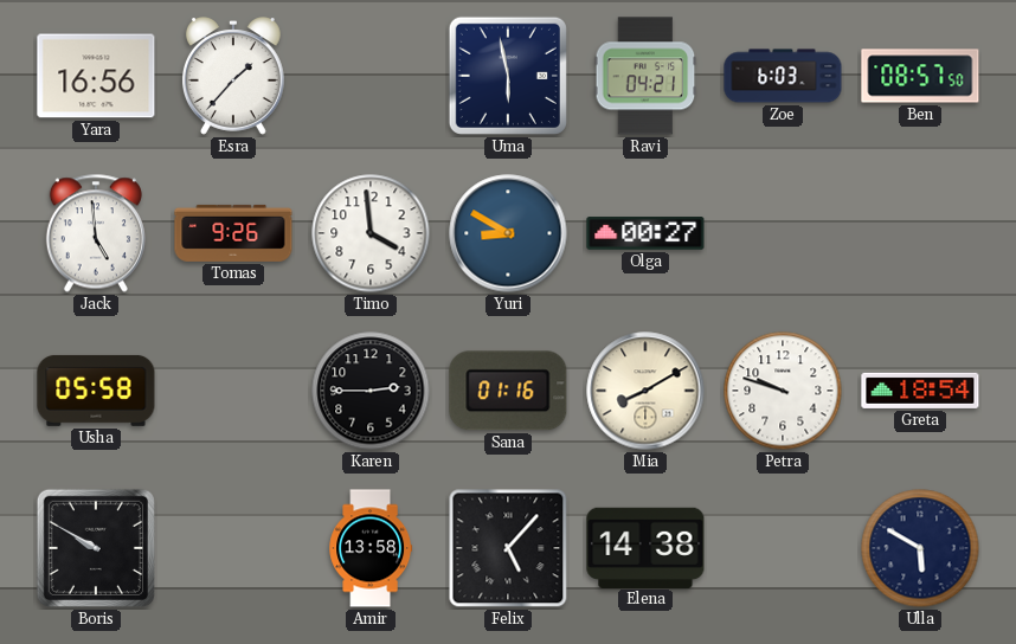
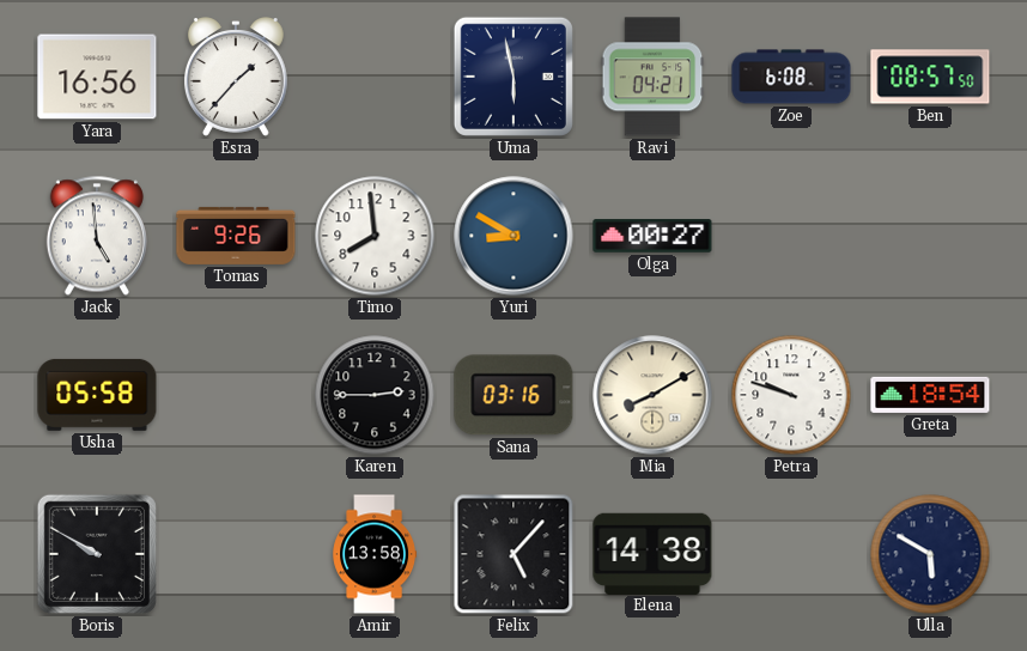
Zoe: 6:03 -> 6:08 (791, 77)
Timo: 3:59 -> 7:59 (375, 236)
Sana: 01:16 -> 03:16 (513, 395)
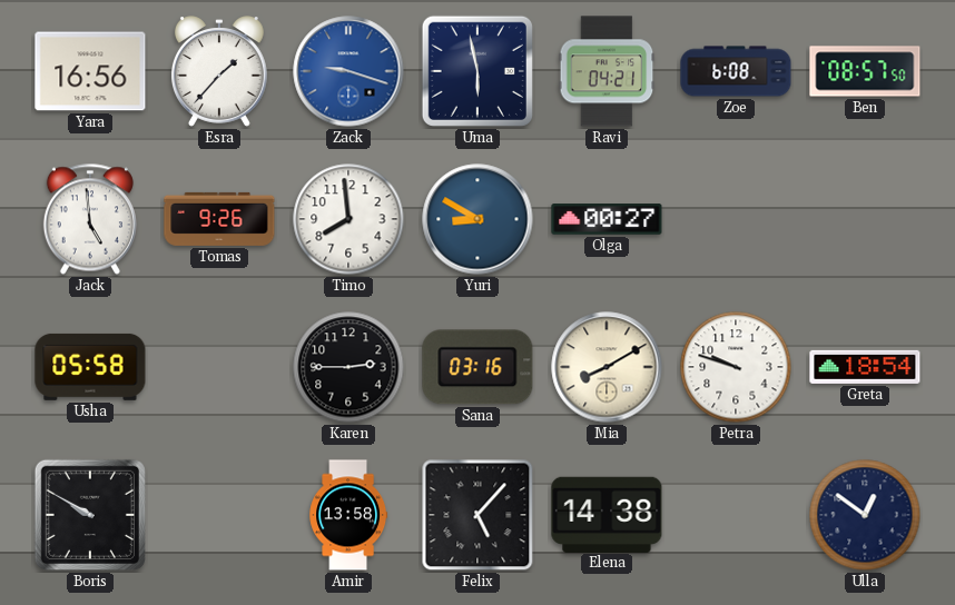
Zack: none -> 9:18 (348, 71)
Ulla: 5:50 -> 12:51 (865, 515)
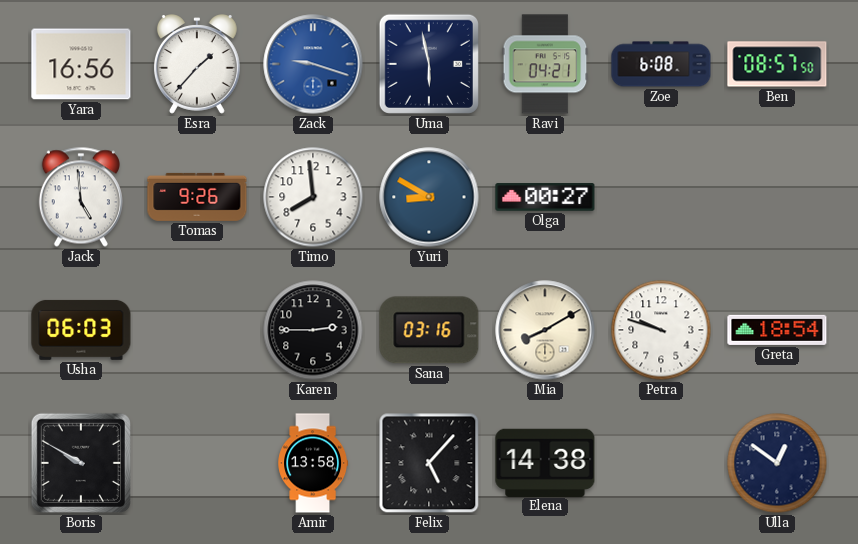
Usha: 05:58 -> 06:03 (81, 330)
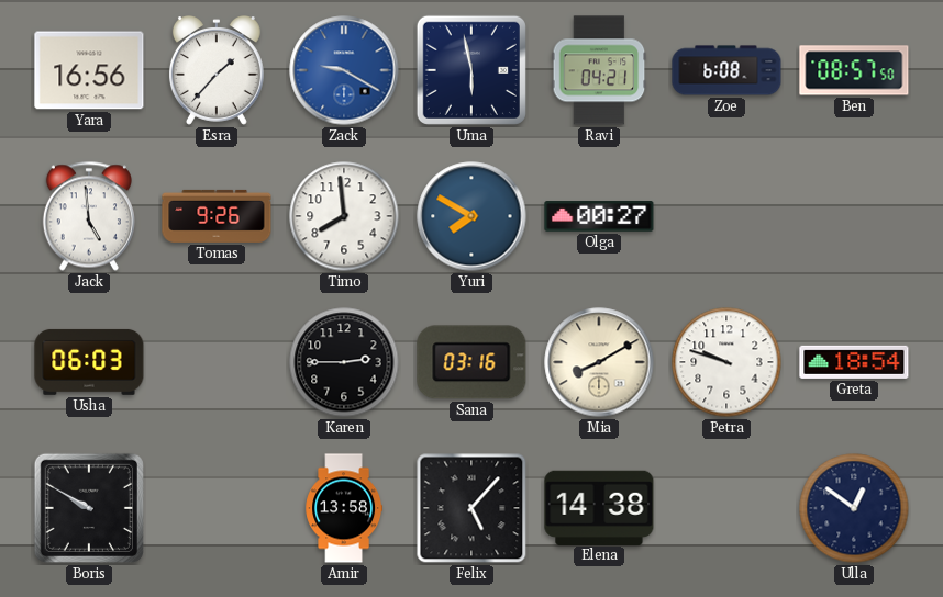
Zack: 9:18 -> 9:20 (344, 70)
Yuri: 8:50 -> 7:50 (471, 216)
